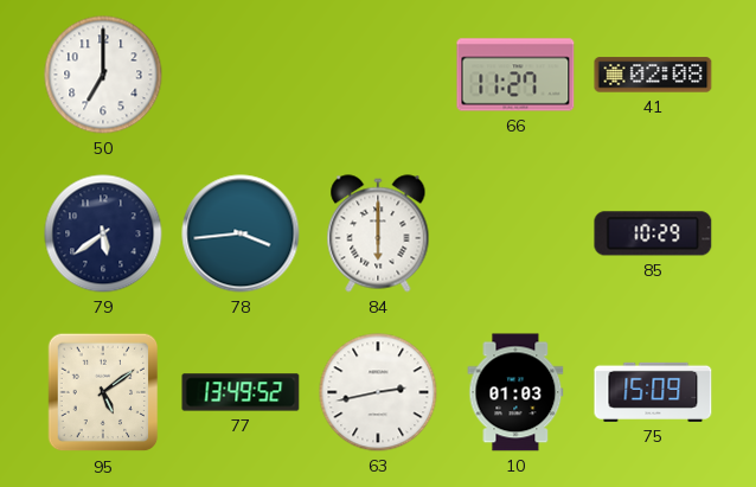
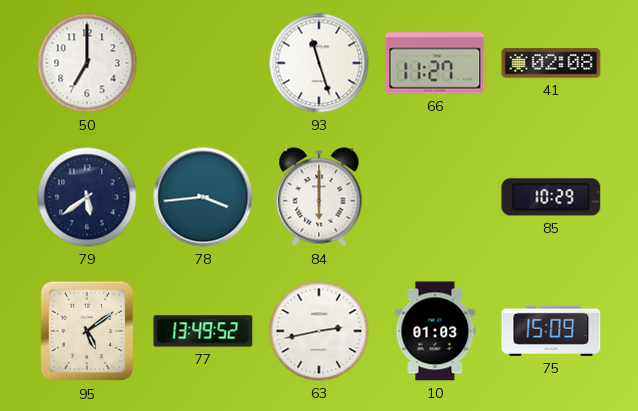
93: none -> 11:27 (319, 63)
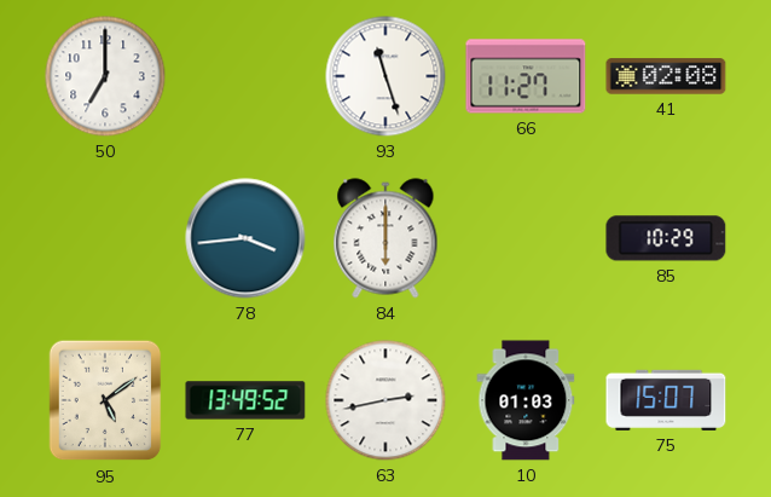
79: 5:39 -> none (87, 197)
75: 15:09 -> 15:07 (666, 400)
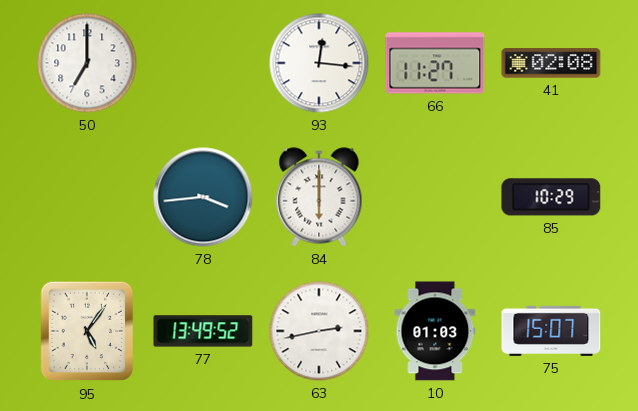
93: 11:27 -> 12:16 (319, 63)
95: 5:09 -> 5:06 (87, 331)
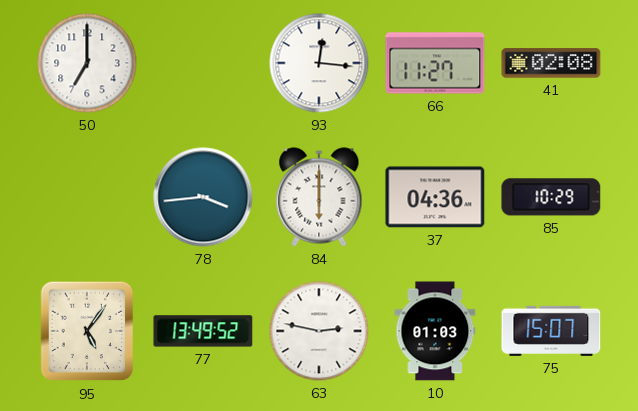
37: none -> 04:36 (435, 197)
63: 2:43 -> 2:47 (319, 331)
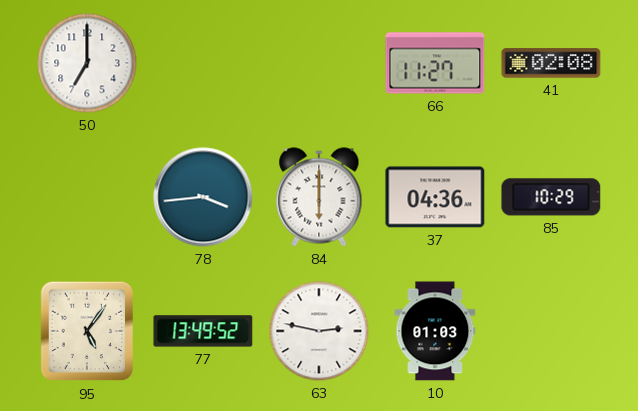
93: 12:16 -> none (319, 63)
75: 15:07 -> none (551, 331)
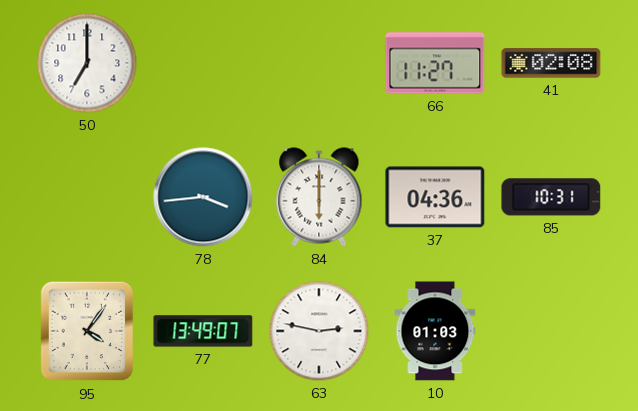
85: 10:29 -> 10:31 (551, 197)
95: 5:06 -> 4:06 (87, 331)
77: 13:49:52 -> 13:49:07 (203, 331)
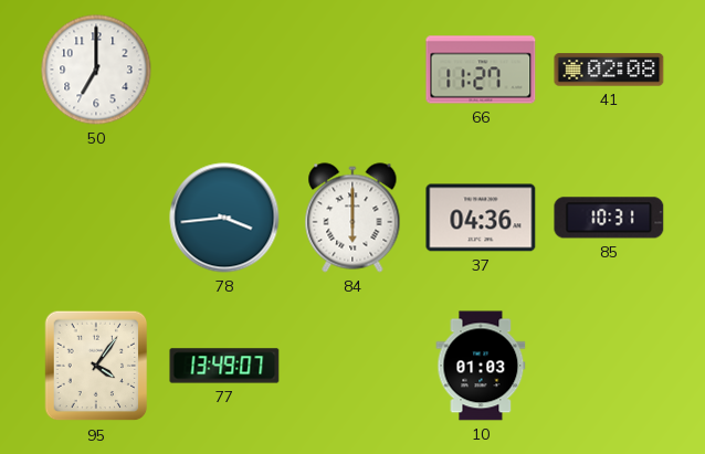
63: 2:47 -> none (319, 331)
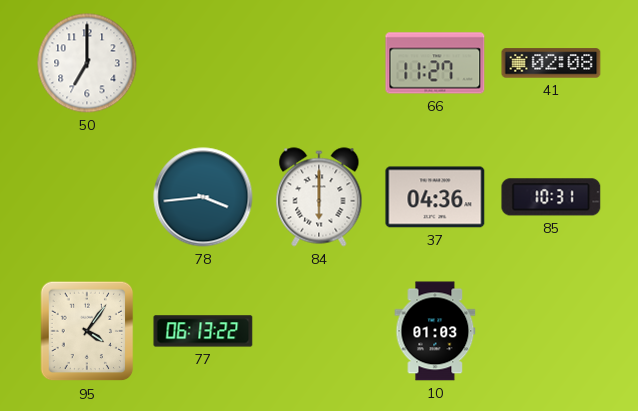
77: 13:49 -> 06:13 (203, 331)
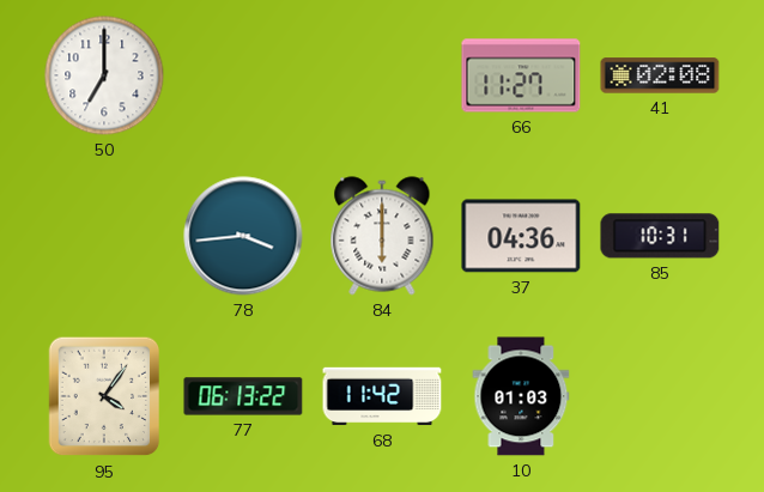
68: none -> 11:42 (382, 396)
